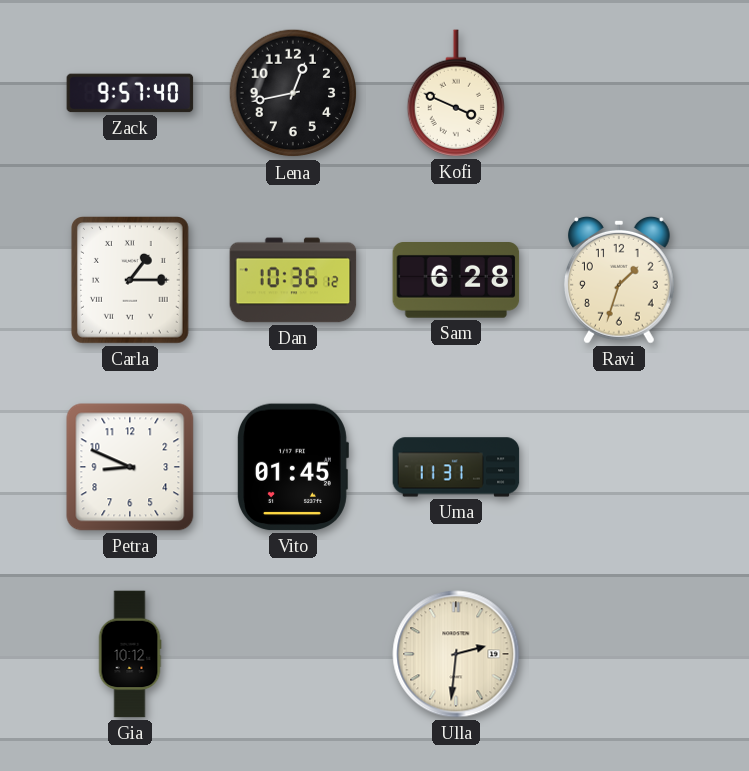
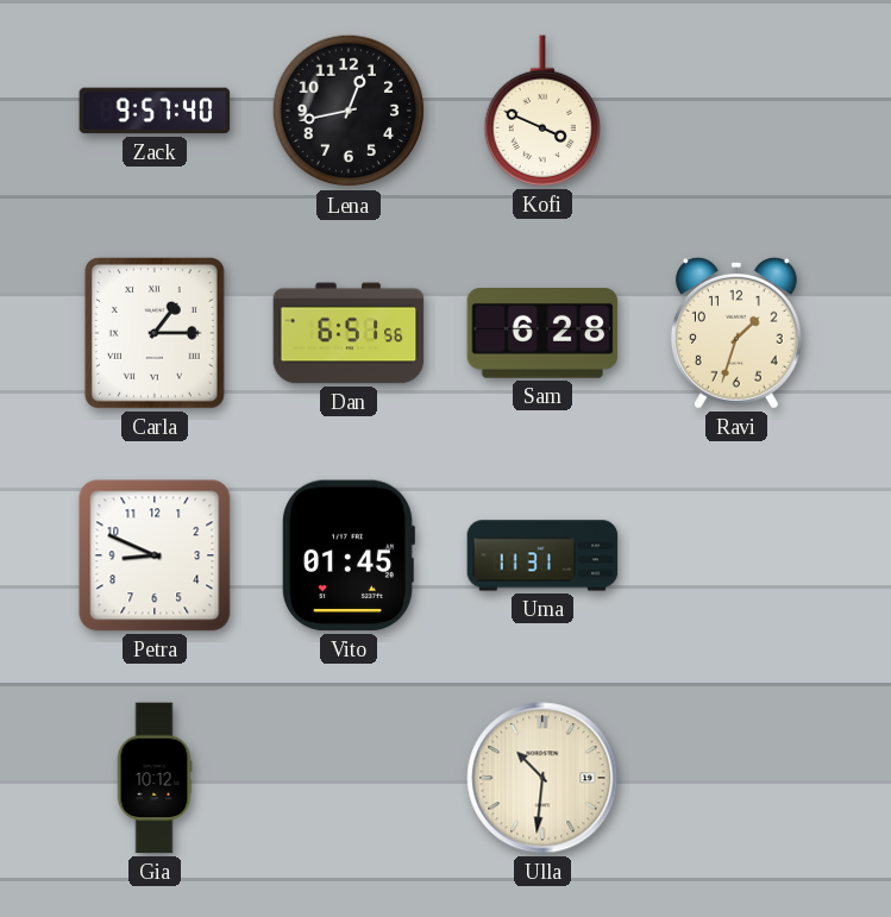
Dan: 10:36 -> 6:51 (349, 333)
Ulla: 2:31 -> 10:31 (542, 778)
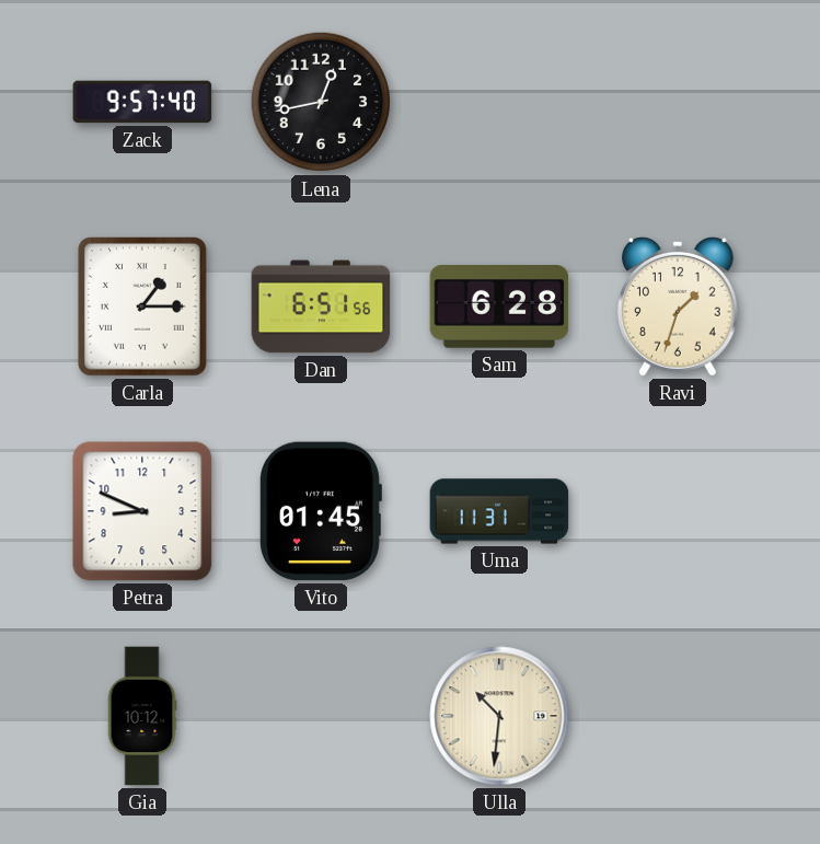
Kofi: 3:49 -> none (541, 111)
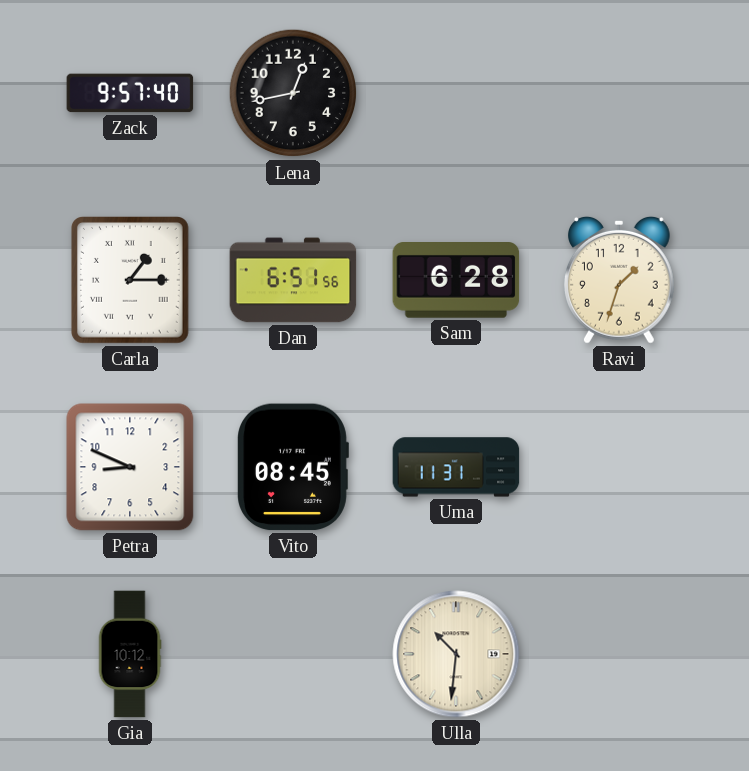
Vito: 01:45 -> 08:45 (293, 467)
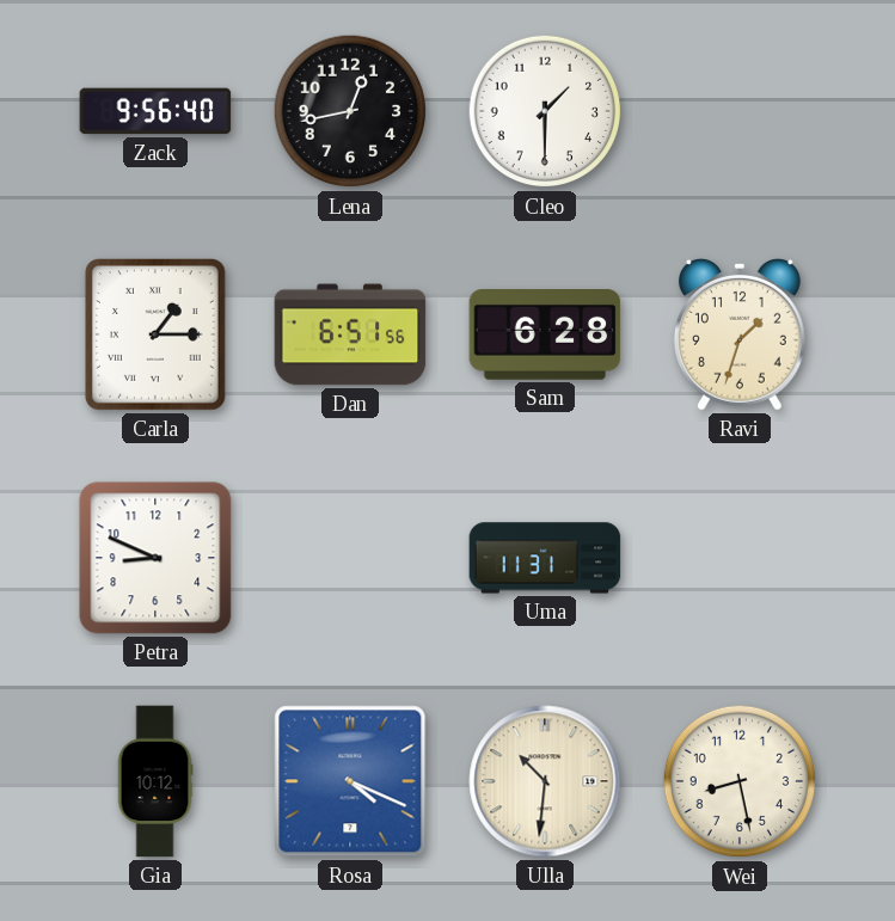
Zack: 9:57 -> 9:56 (155, 111)
Cleo: none -> 1:30 (545, 111)
Vito: 08:45 -> none (293, 467)
Rosa: none -> 4:19 (350, 781)
Wei: none -> 8:28 (740, 781)
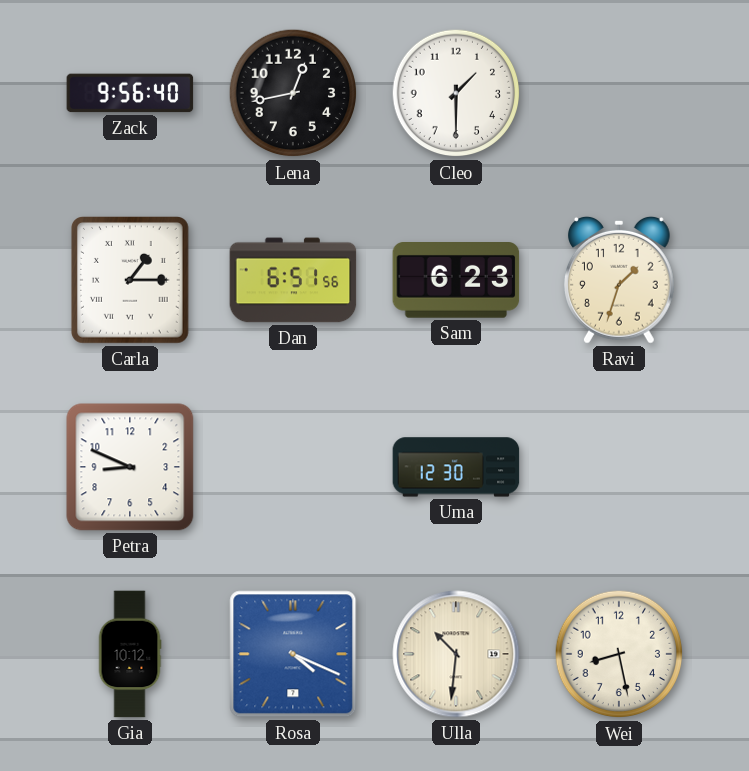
Sam: 6:28 -> 6:23 (456, 281)
Uma: 11:31 -> 12:30 (456, 467)
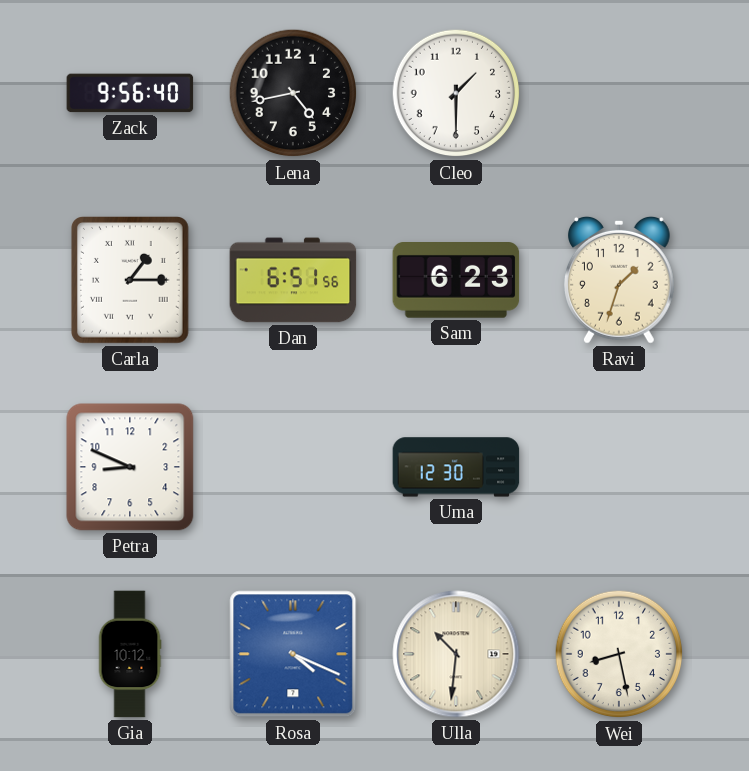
Lena: 12:43 -> 4:43 (293, 93)
